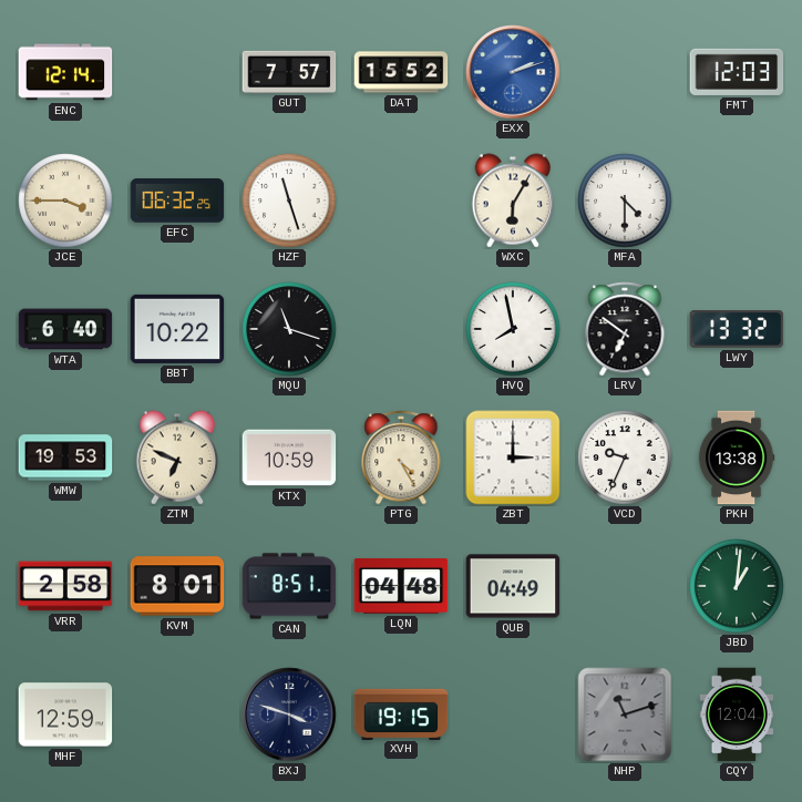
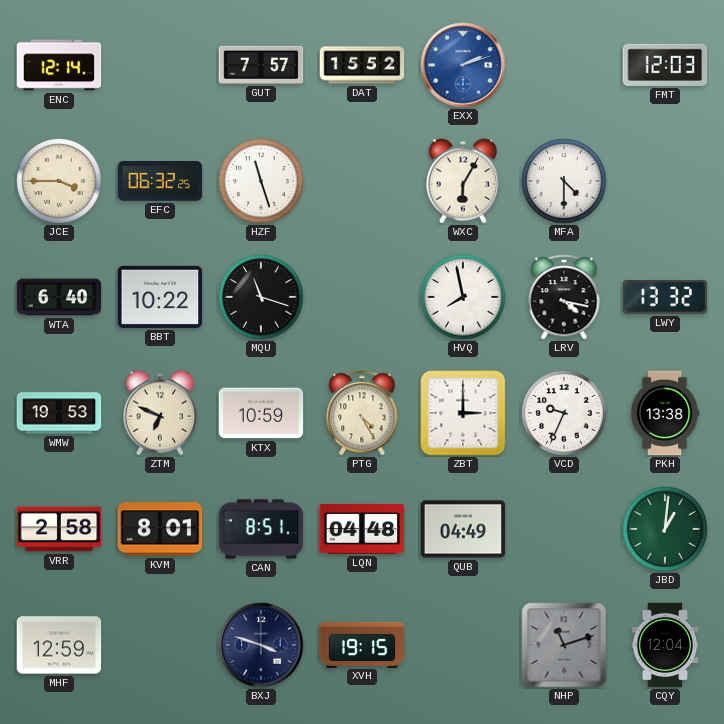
LRV: 6:51 -> 4:17 (564, 297)
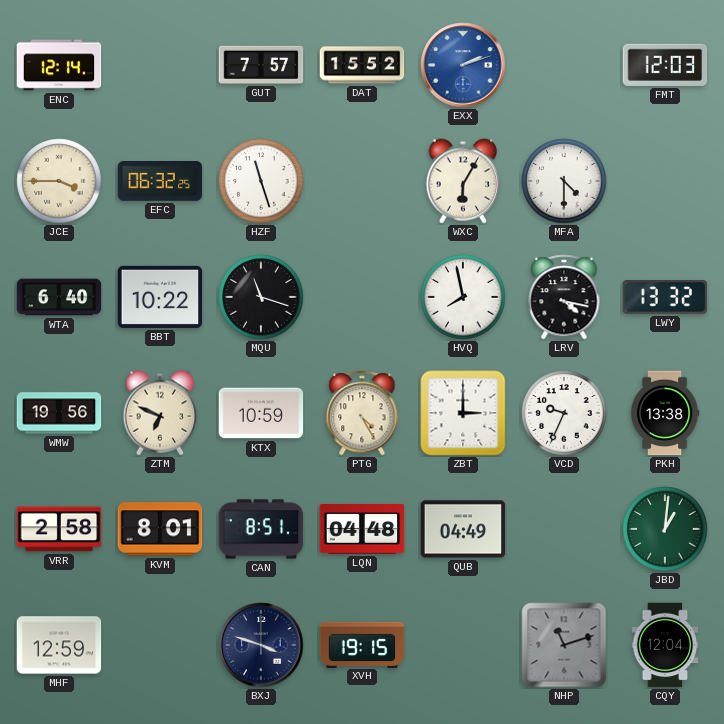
WMW: 19:53 -> 19:56 (59, 413)
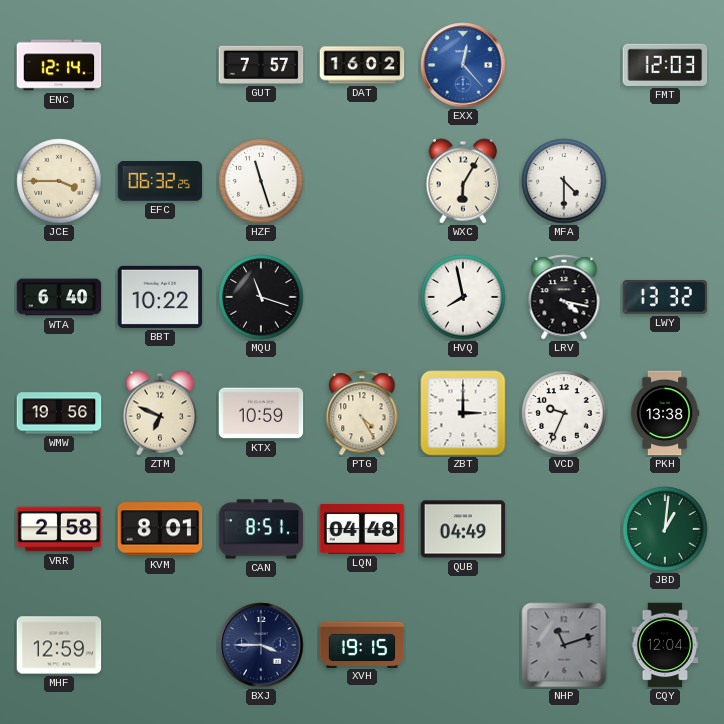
DAT: 15:52 -> 16:02 (362, 65)
EXX: 2:12 -> 12:23 (463, 65)
BXJ: 3:48 -> 3:45 (261, 645)
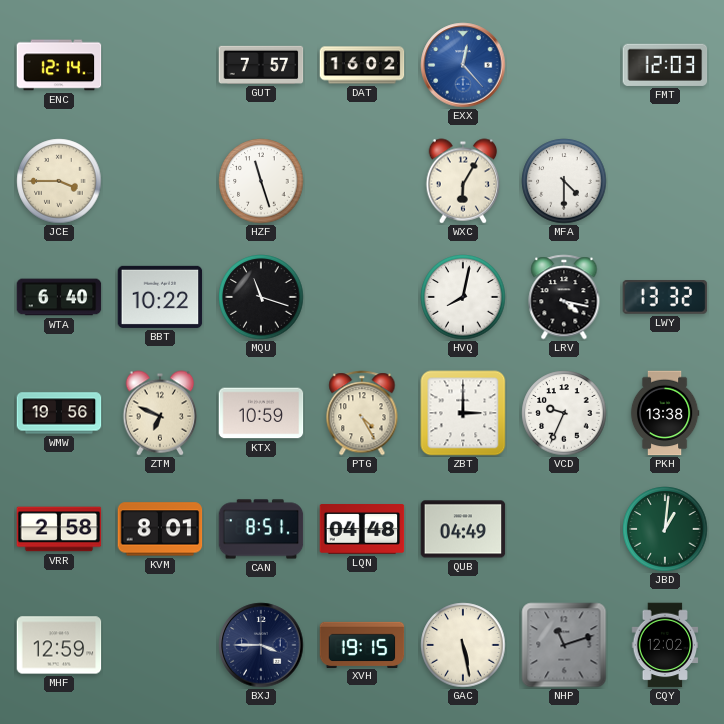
EFC: 06:32 -> none (160, 182)
HVQ: 7:58 -> 8:02 (463, 297)
GAC: none -> 5:28 (463, 645)
CQY: 12:04 -> 12:02 (665, 645)
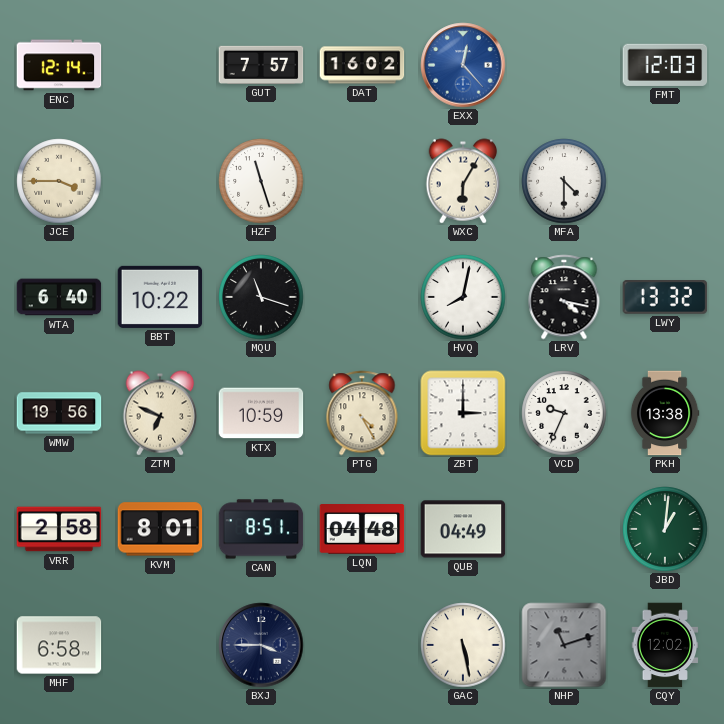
MHF: 12:59 -> 6:58 (59, 645)
XVH: 19:15 -> none (362, 644)
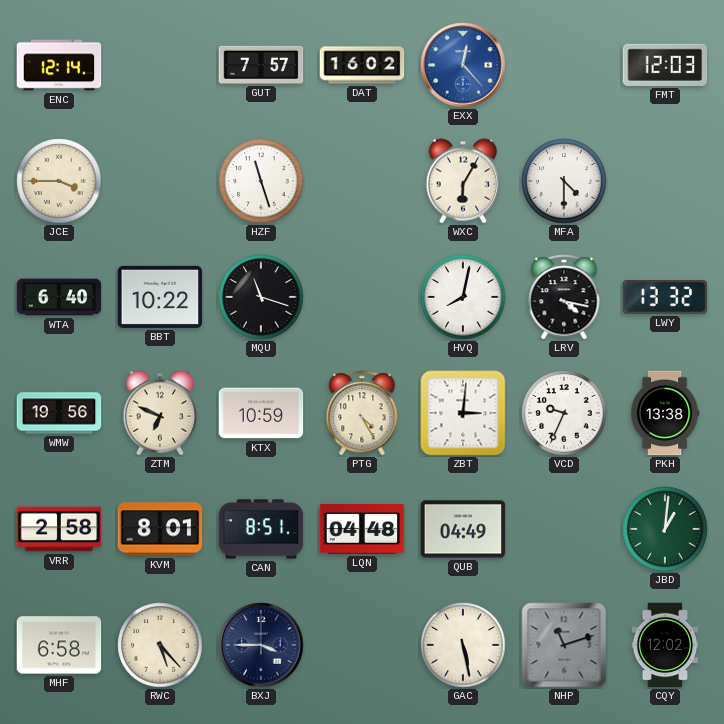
ZBT: 3:00 -> 3:01 (463, 413)
RWC: none -> 5:23 (160, 645)
